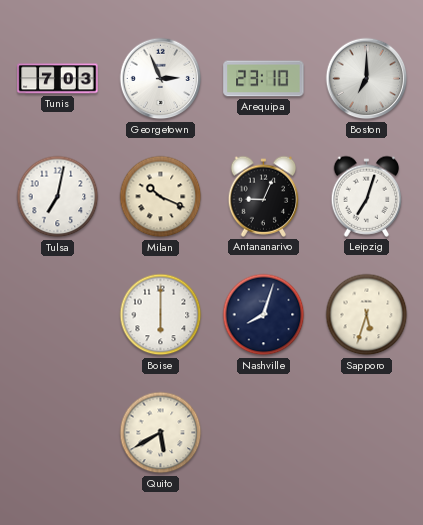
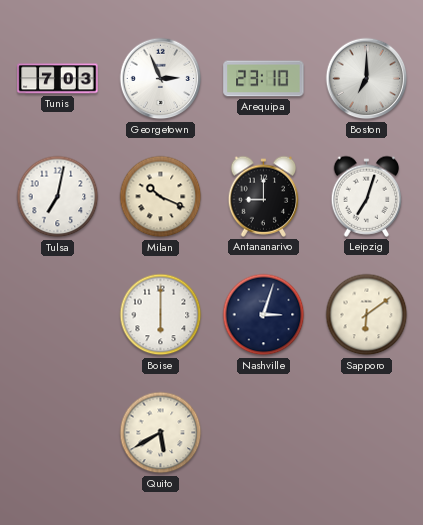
Antananarivo: 9:04 -> 9:00 (264, 196)
Nashville: 8:03 -> 3:03 (264, 315)
Sapporo: 5:33 -> 6:09 (367, 315)
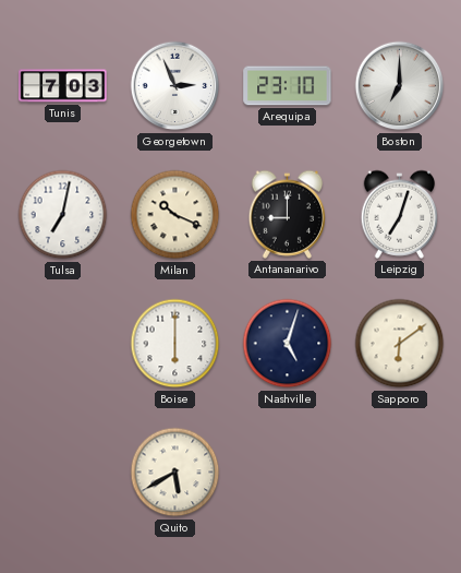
Nashville: 3:03 -> 5:03 (288, 344)
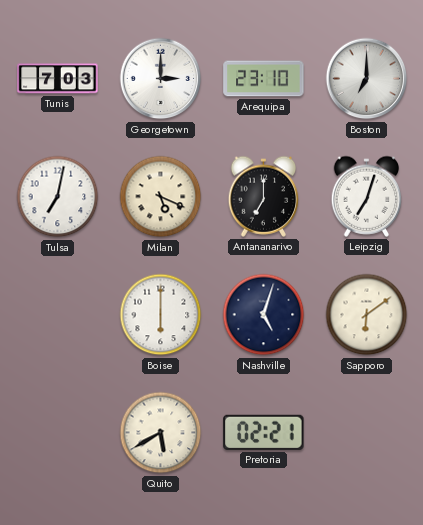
Georgetown: 2:56 -> 3:00 (161, 79)
Milan: 10:19 -> 5:19 (161, 197)
Antananarivo: 9:00 -> 7:00 (264, 196)
Pretoria: none -> 02:21 (264, 432)
